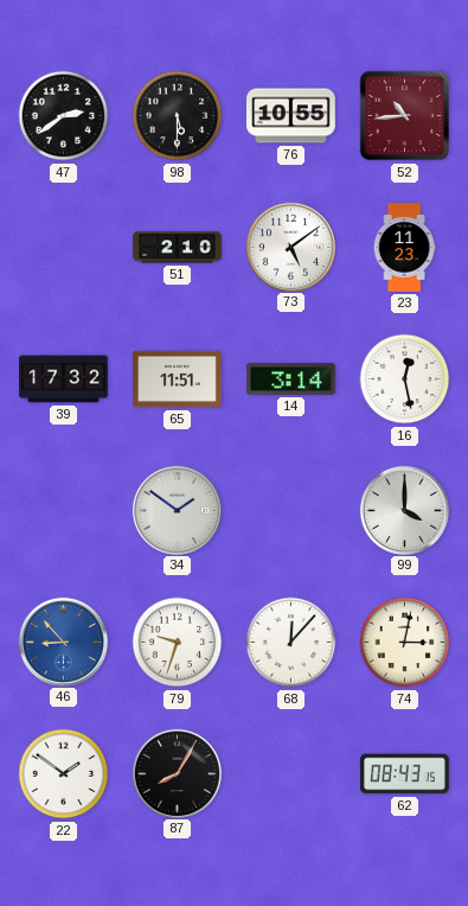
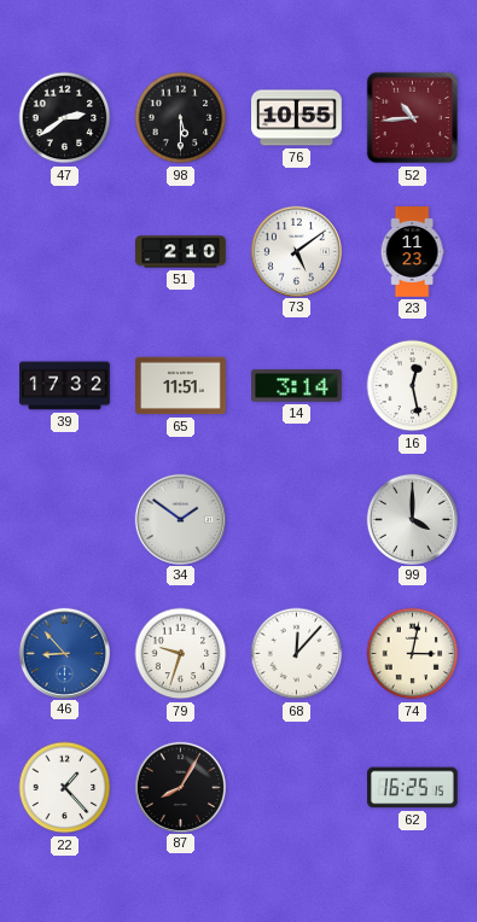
22: 1:51 -> 1:23 (65, 788)
62: 08:43 -> 16:25 (413, 788)
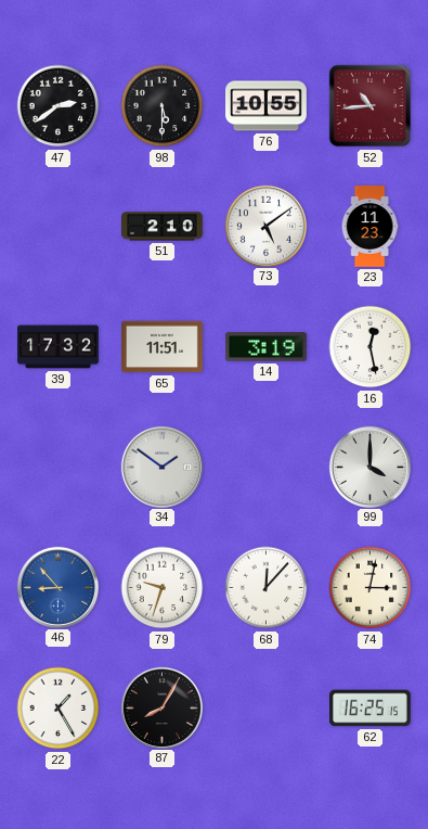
14: 3:14 -> 3:19 (267, 347)
22: 1:23 -> 1:25 (59, 709)
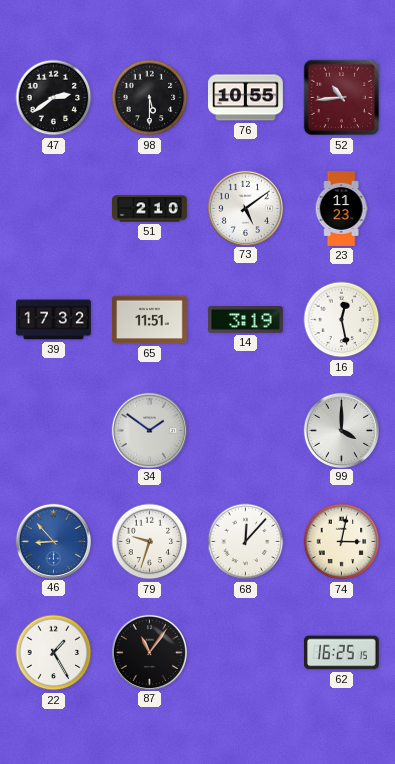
87: 8:05 -> 11:06 (149, 652)
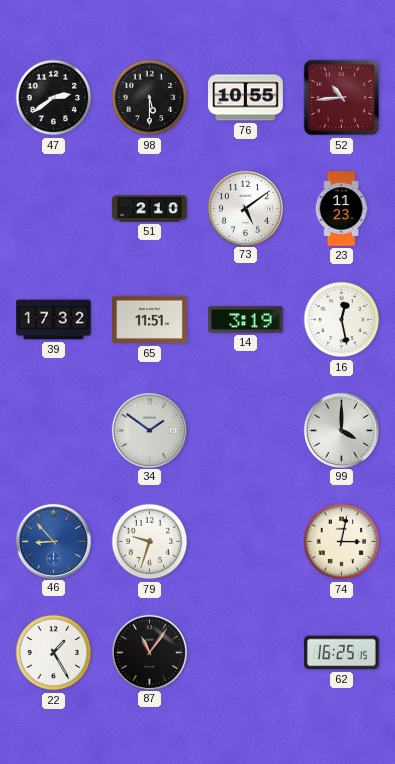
68: 12:07 -> none (246, 542)
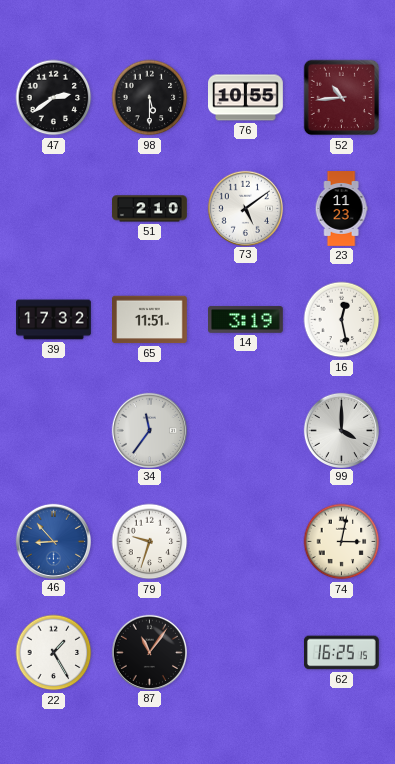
34: 1:51 -> 11:36 (149, 430)
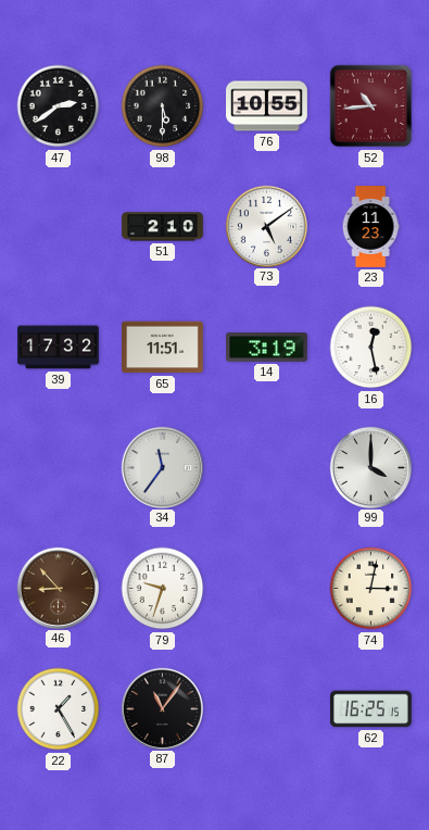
46 dial: blue -> brown (58, 588)
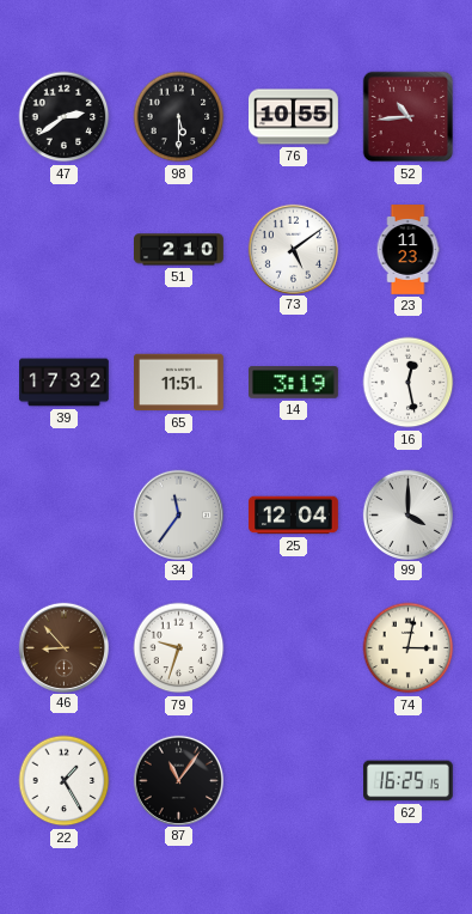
25: none -> 12:04 (294, 516)
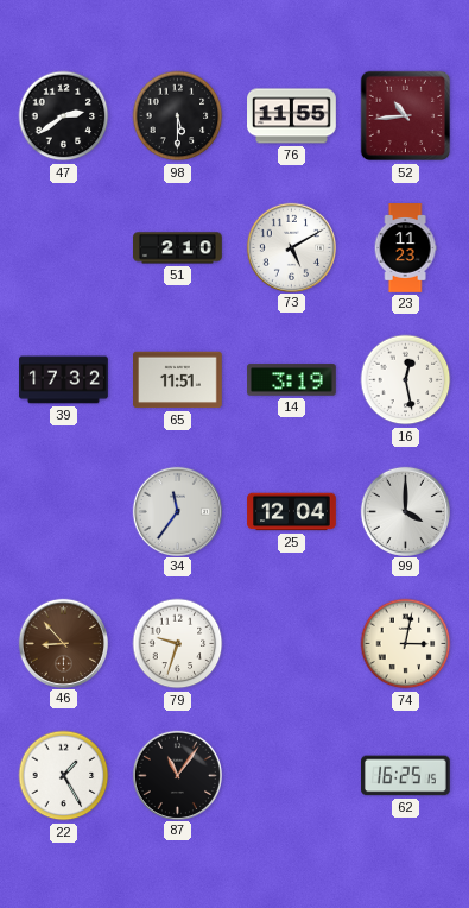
76: 10:55 -> 11:55 (292, 116)
73: 5:09 -> 5:10 (291, 247)
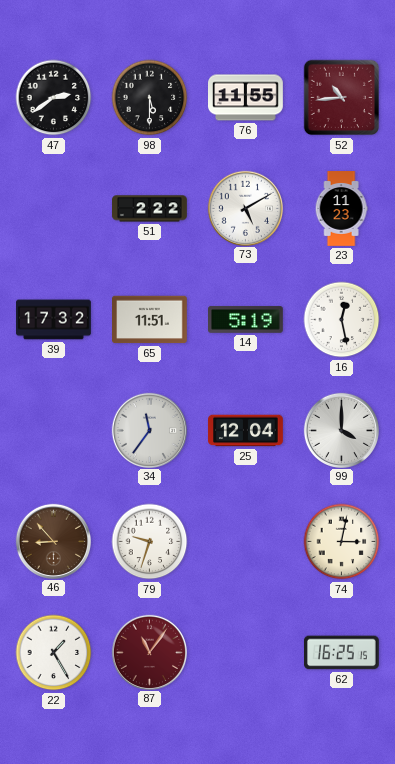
51: 2:10 -> 2:22 (150, 209)
14: 3:19 -> 5:19 (246, 320)
87 dial: black -> burgundy (149, 652)
